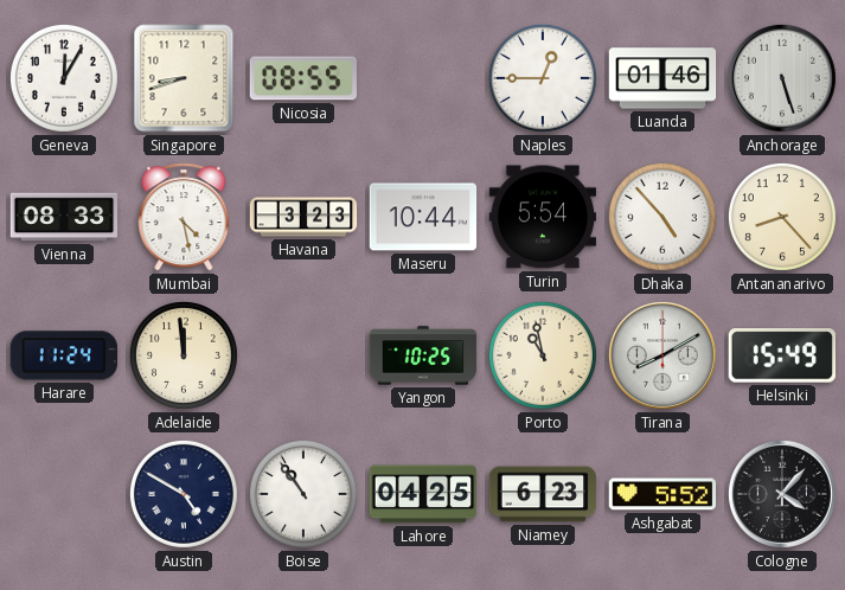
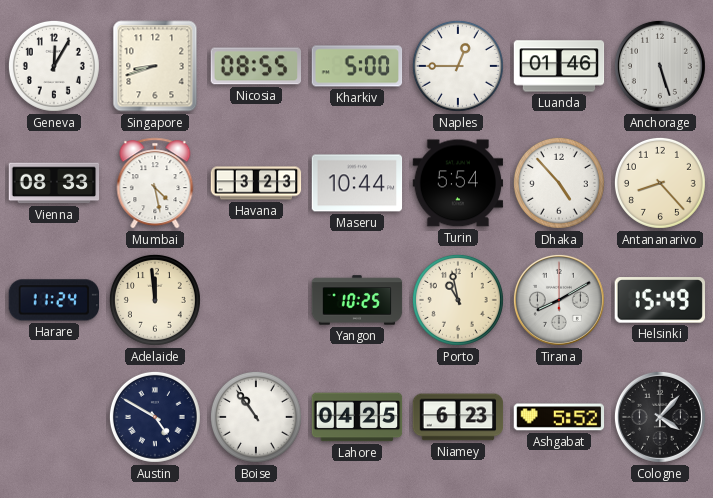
Kharkiv: none -> 5:00 (357, 66)
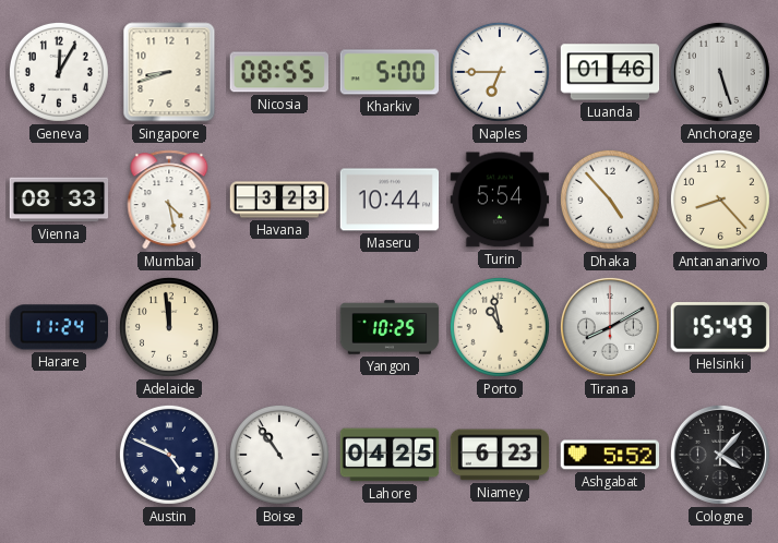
Naples: 12:45 -> 6:45 (500, 72)
Austin: 4:50 -> 4:49 (169, 455)
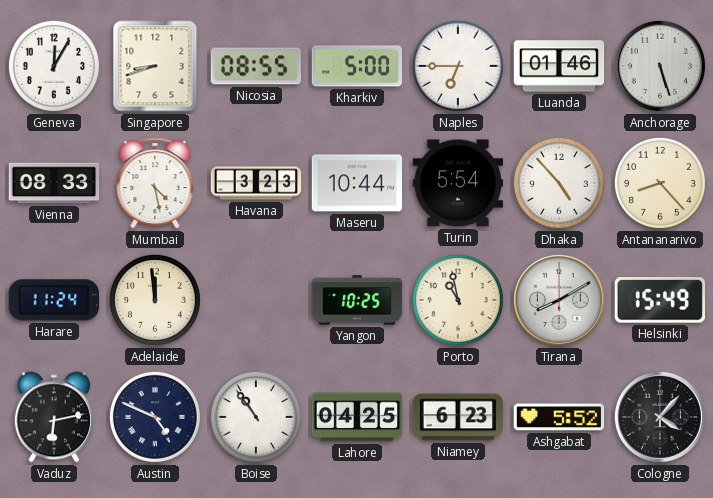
Vaduz: none -> 6:13 (54, 417)
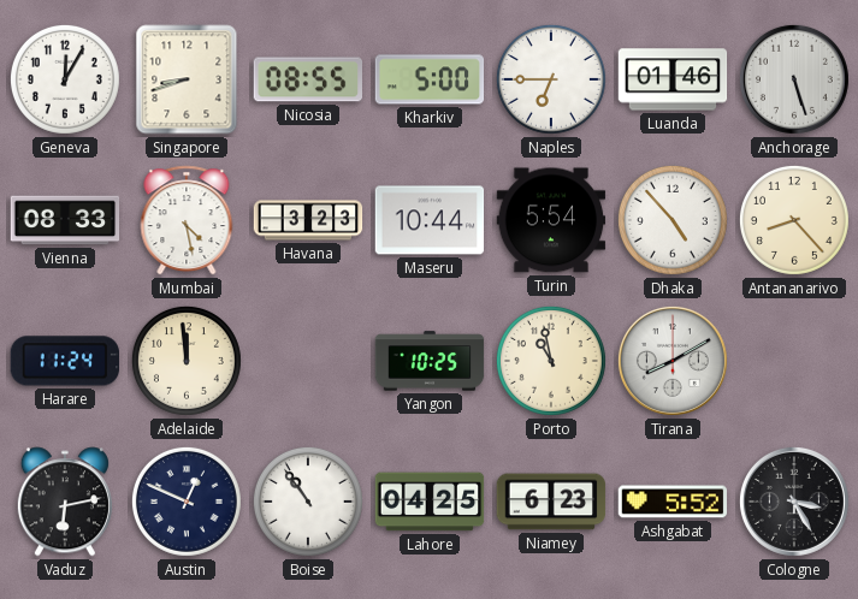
Helsinki: 15:49 -> none (659, 300)
Austin: 4:49 -> 12:49 (187, 502)
Cologne: 4:07 -> 3:25 (794, 502)
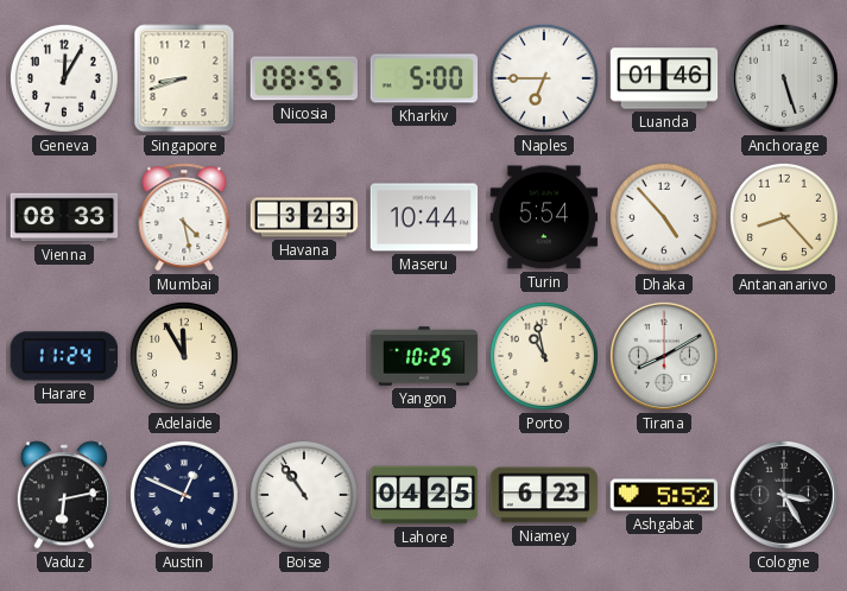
Adelaide: 11:59 -> 11:55 (184, 356)
